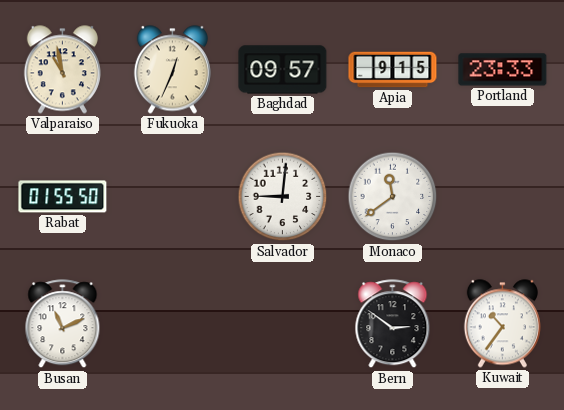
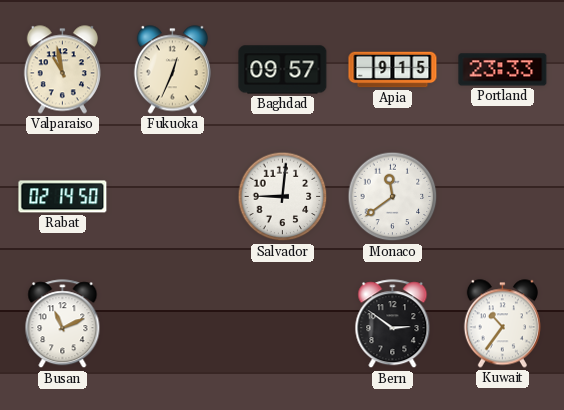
Rabat: 01:55 -> 02:14 (63, 197)
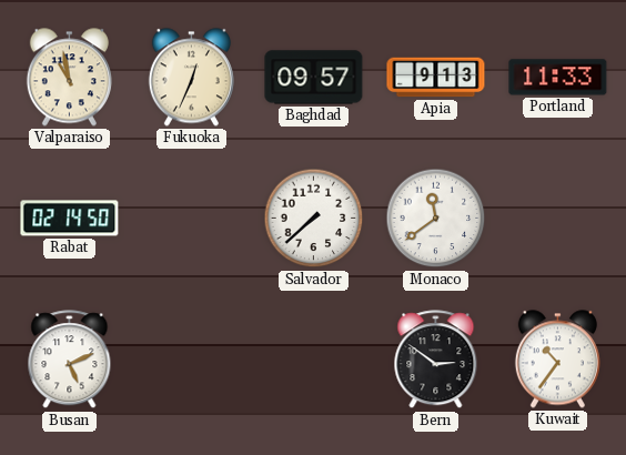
Apia: 9:15 -> 9:13 (436, 78)
Portland: 23:33 -> 11:33 (558, 78)
Salvador: 9:01 -> 7:38 (314, 219)
Busan: 11:11 -> 5:11 (70, 360)
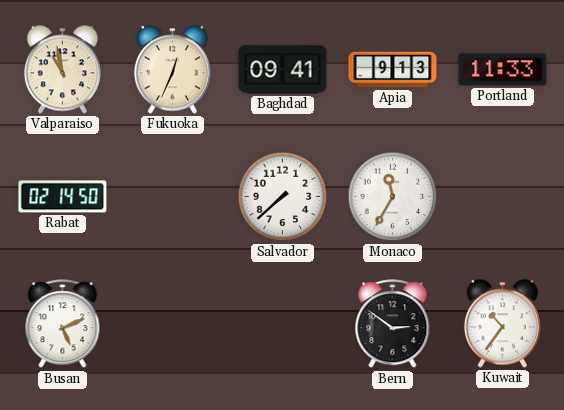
Baghdad: 09:57 -> 09:41 (283, 70)
Monaco: 11:39 -> 11:35 (393, 197)
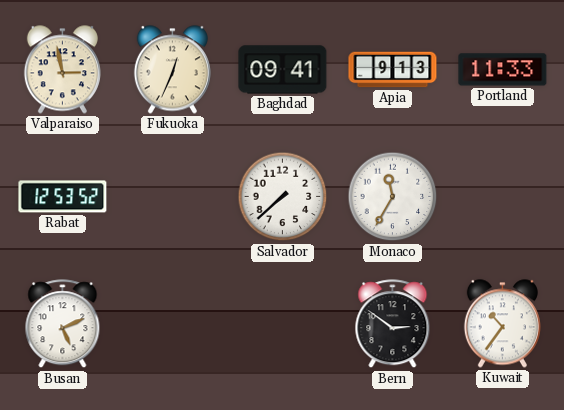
Valparaiso: 10:58 -> 2:58 (62, 70)
Rabat: 02:14 -> 12:53 (63, 197)
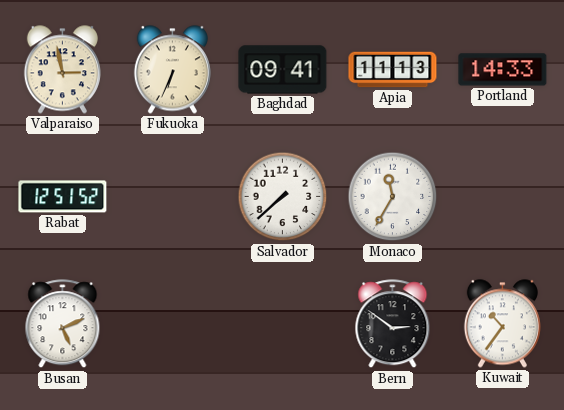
Fukuoka: 12:34 -> 6:34 (172, 70)
Apia: 9:13 -> 11:13 (393, 70)
Portland: 11:33 -> 14:33 (503, 70)
Rabat: 12:53 -> 12:51 (63, 197)
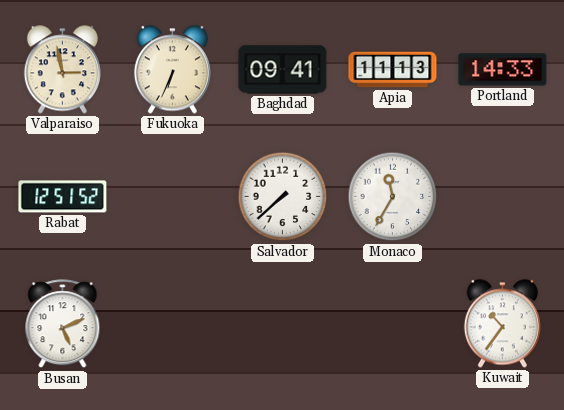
Bern: 2:51 -> none (393, 324)
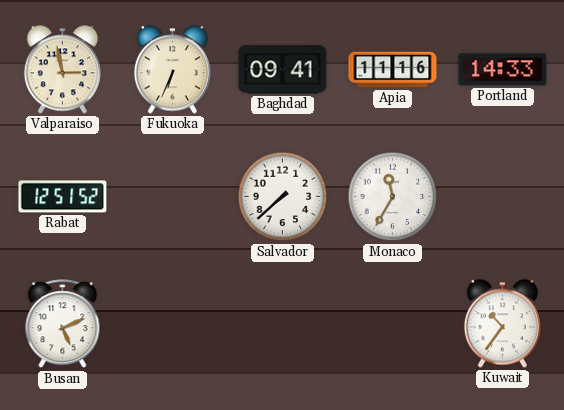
Apia: 11:13 -> 11:16 (393, 70)
